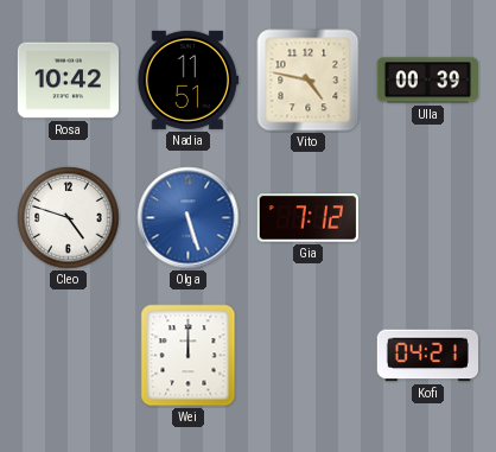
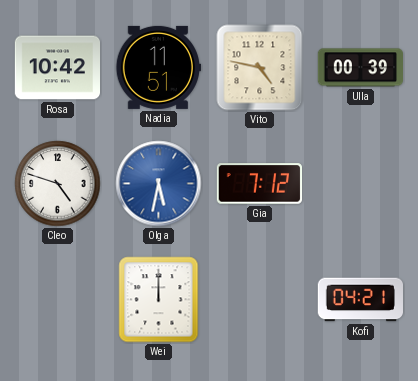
Olga: 5:27 -> 5:32 (159, 184)
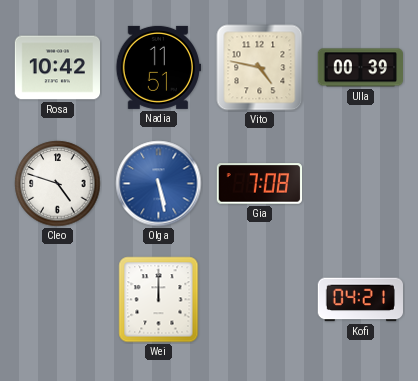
Olga: 5:32 -> 5:28 (159, 184)
Gia: 7:12 -> 7:08 (259, 184)
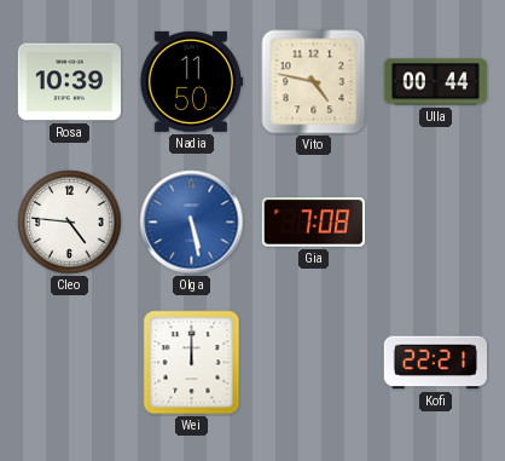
Rosa: 10:42 -> 10:39 (69, 82)
Nadia: 11:51 -> 11:50 (191, 81)
Ulla: 00:39 -> 00:44 (436, 82)
Cleo: 4:48 -> 4:46 (70, 223)
Kofi: 04:21 -> 22:21 (435, 363)
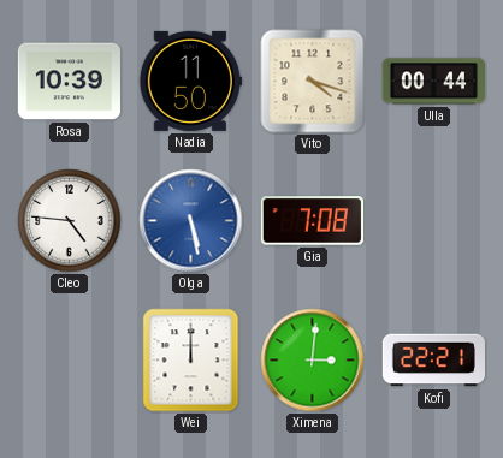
Vito: 4:47 -> 4:18 (313, 82)
Ximena: none -> 3:01 (313, 361)
